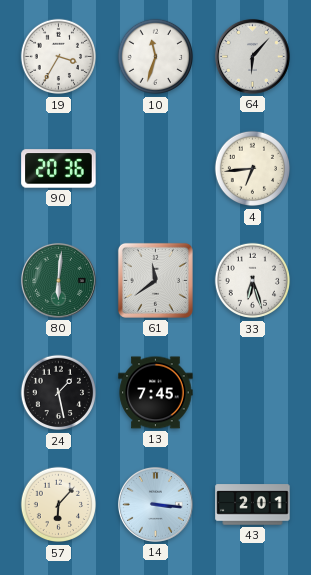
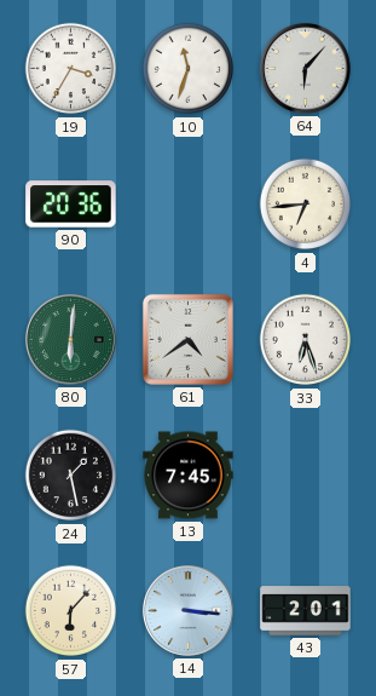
61: 11:39 -> 4:39 (187, 339)
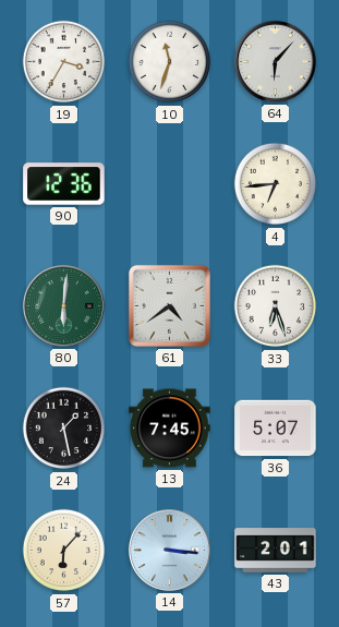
90: 20:36 -> 12:36 (64, 184)
36: none -> 5:07 (276, 429)
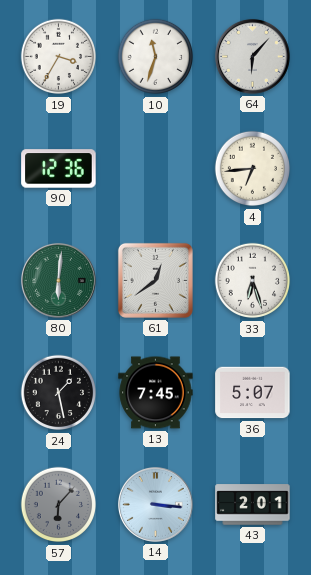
61: 4:39 -> 12:39 (155, 280)
57 dial: cream -> grey (59, 505)
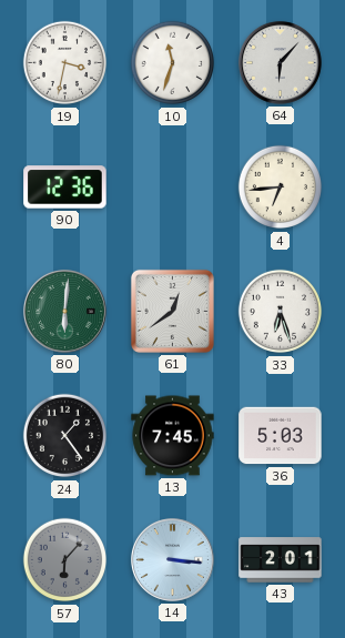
19: 3:35 -> 3:32 (65, 63)
24: 1:28 -> 1:24 (65, 436)
36: 5:07 -> 5:03 (281, 436)
